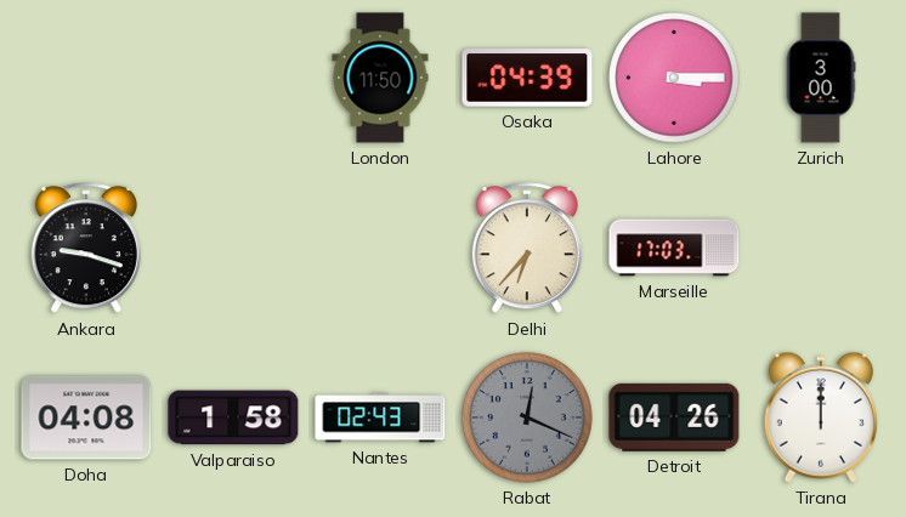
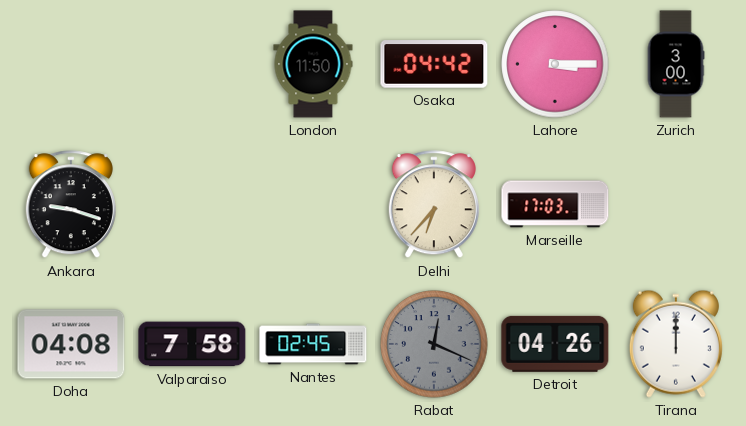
Osaka: 04:39 -> 04:42 (434, 64)
Valparaiso: 1:58 -> 7:58 (192, 344)
Nantes: 02:43 -> 02:45 (313, 344)
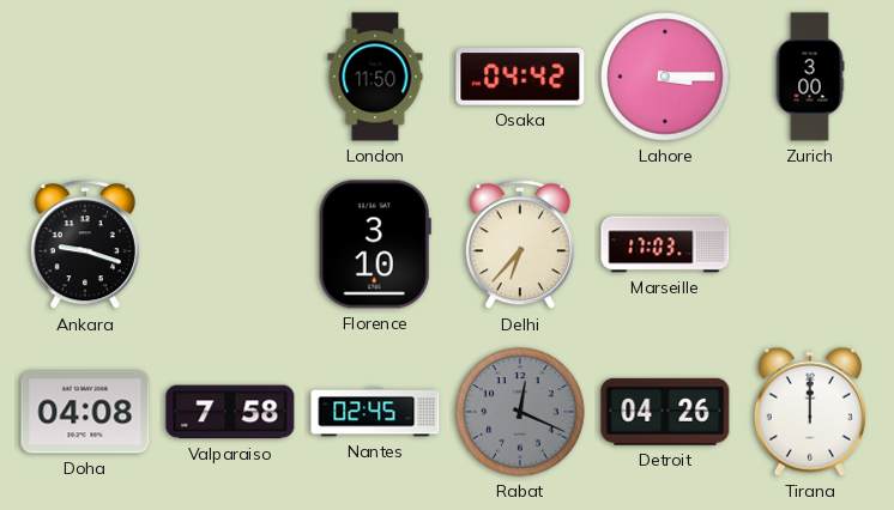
Florence: none -> 3:10 (375, 244)
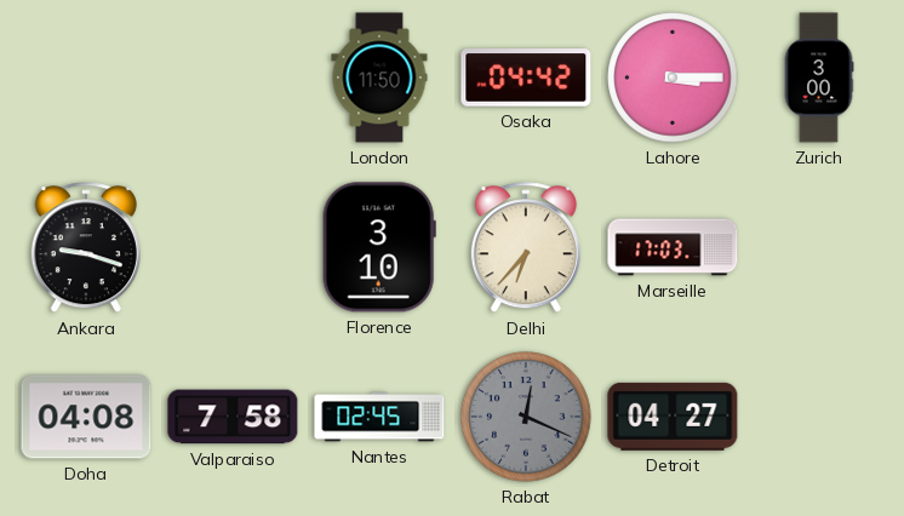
Detroit: 04:26 -> 04:27 (673, 417)
Tirana: 12:00 -> none (810, 412)
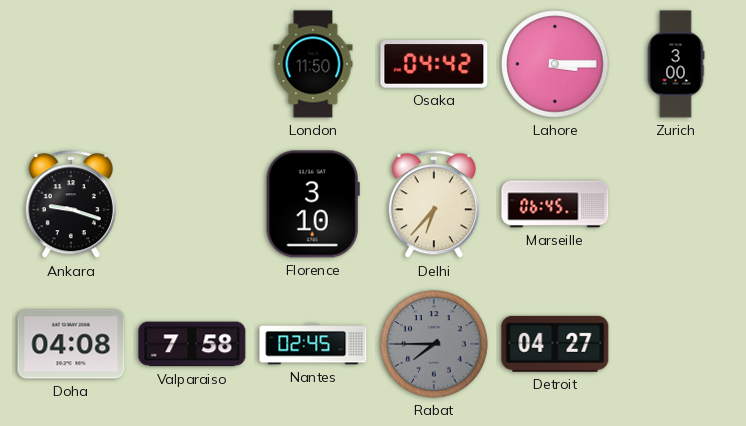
Marseille: 17:03 -> 06:45 (555, 204)
Rabat: 12:19 -> 7:45 (434, 344)
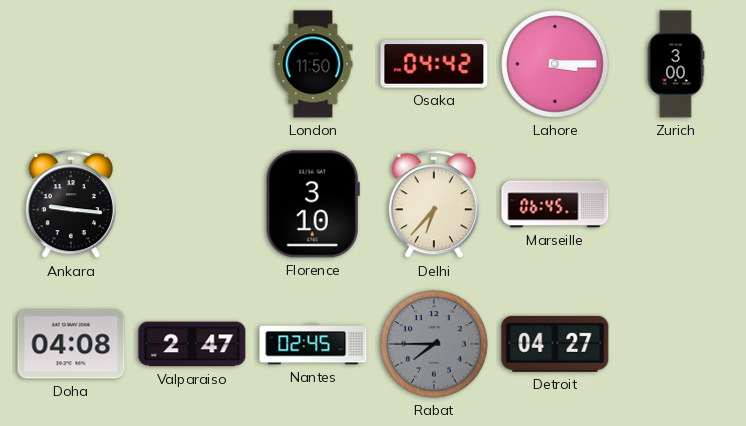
Ankara: 9:18 -> 9:16 (71, 205)
Valparaiso: 7:58 -> 2:47 (192, 344)
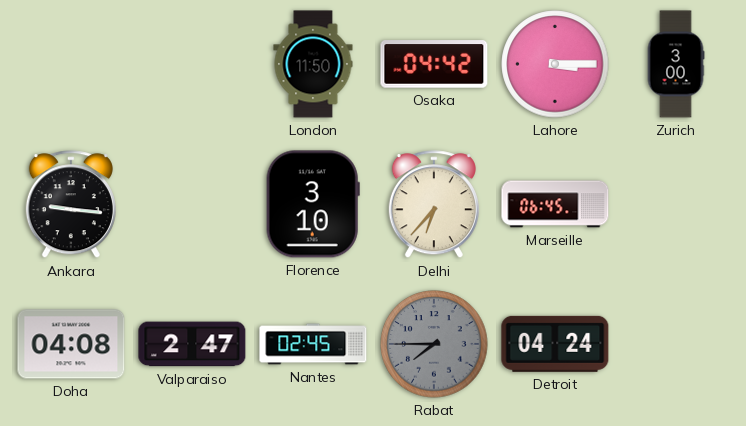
Detroit: 04:27 -> 04:24 (555, 344)
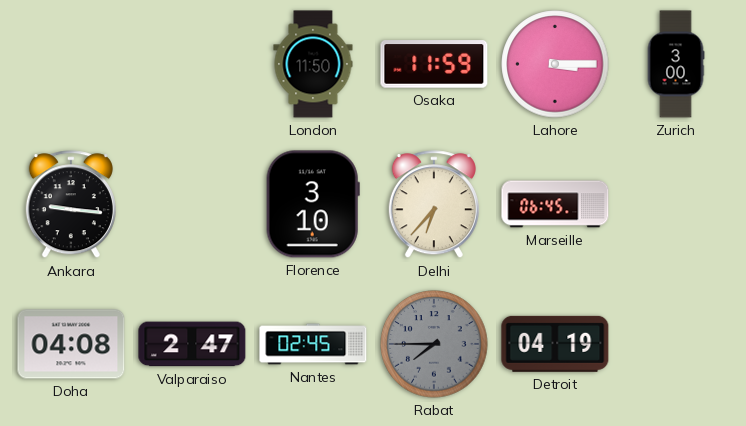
Osaka: 04:42 -> 11:59 (434, 64)
Detroit: 04:24 -> 04:19 (555, 344)
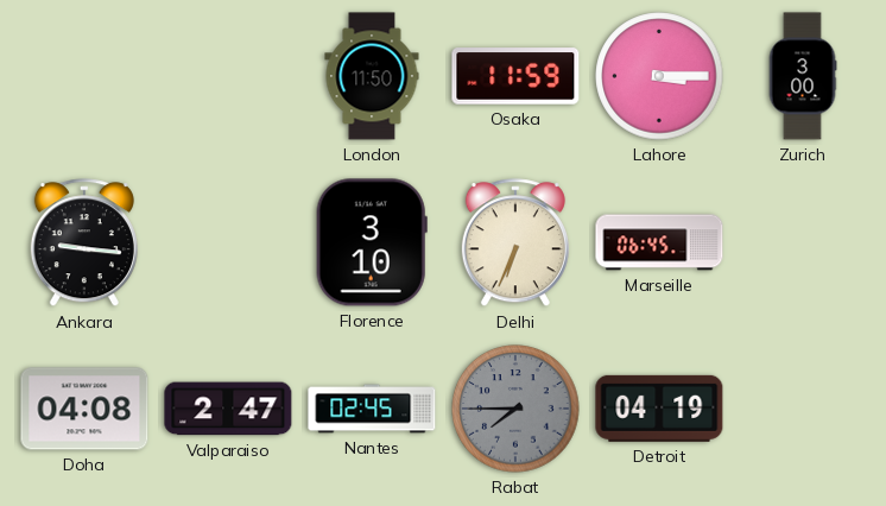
Delhi: 6:37 -> 6:34 (515, 243)
